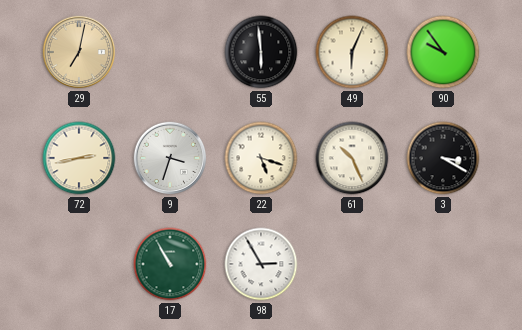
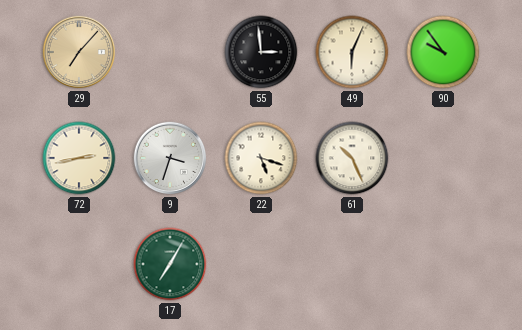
29: 7:02 -> 7:07 (79, 52)
55: 5:59 -> 2:59 (261, 52)
3: 3:20 -> none (443, 158)
17: 10:55 -> 7:05 (170, 264)
98: 2:55 -> none (261, 264)
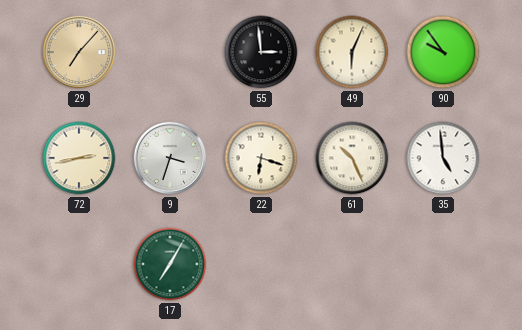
22: 5:18 -> 6:18 (261, 158)
35: none -> 4:59 (443, 158)
